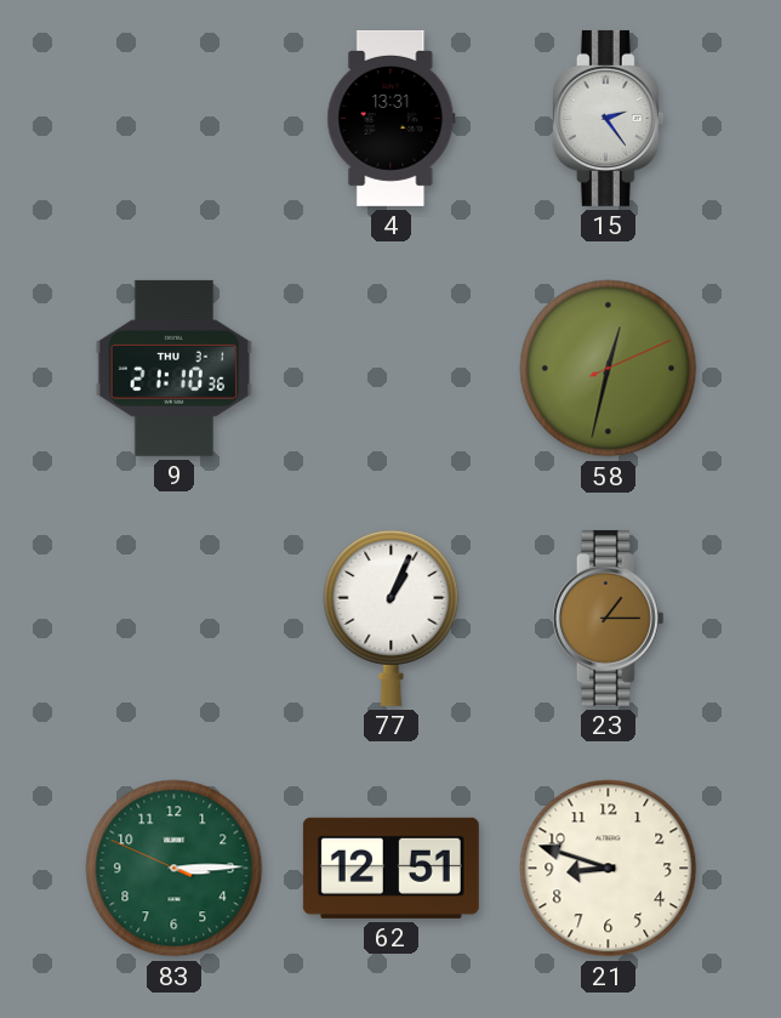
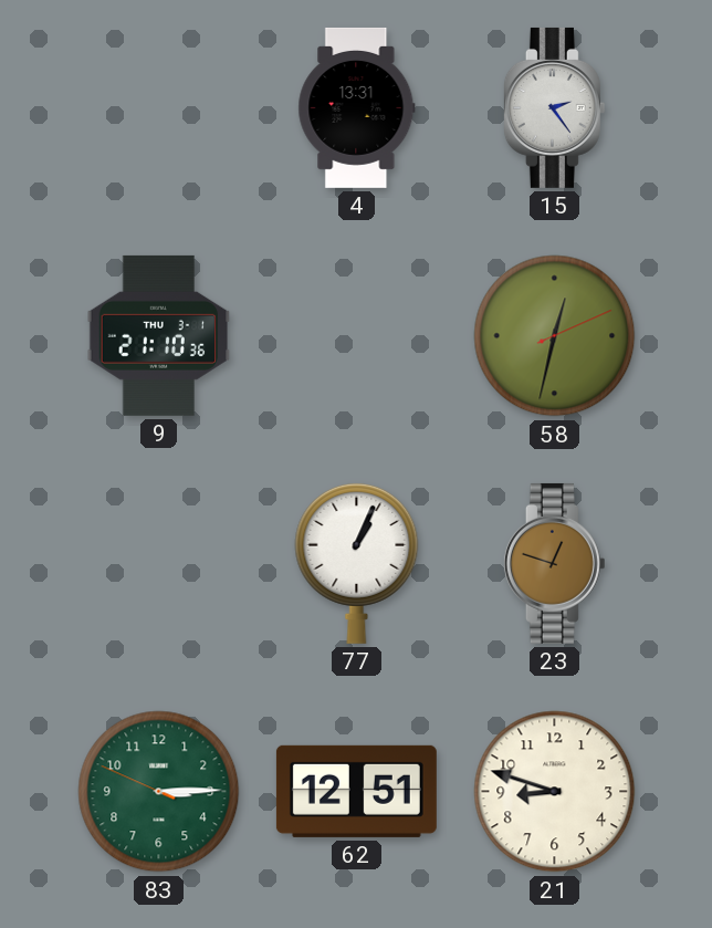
23: 1:15 -> 12:48 (554, 563)
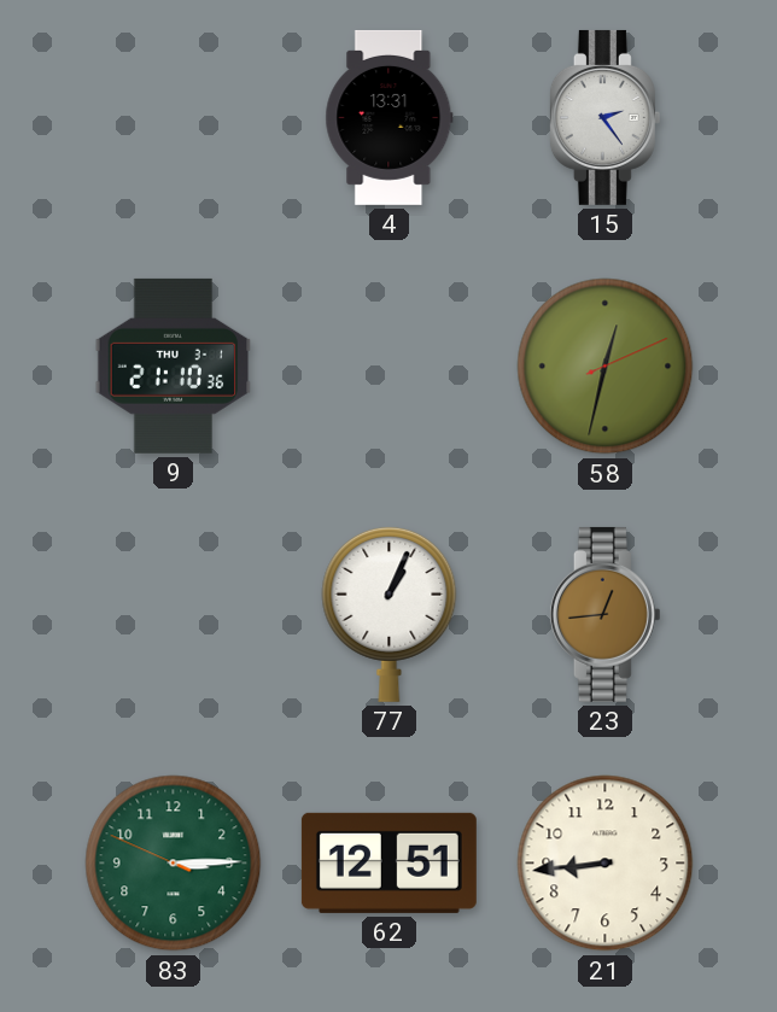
23: 12:48 -> 12:44 (604, 614)
21: 8:48 -> 8:44 (606, 864)
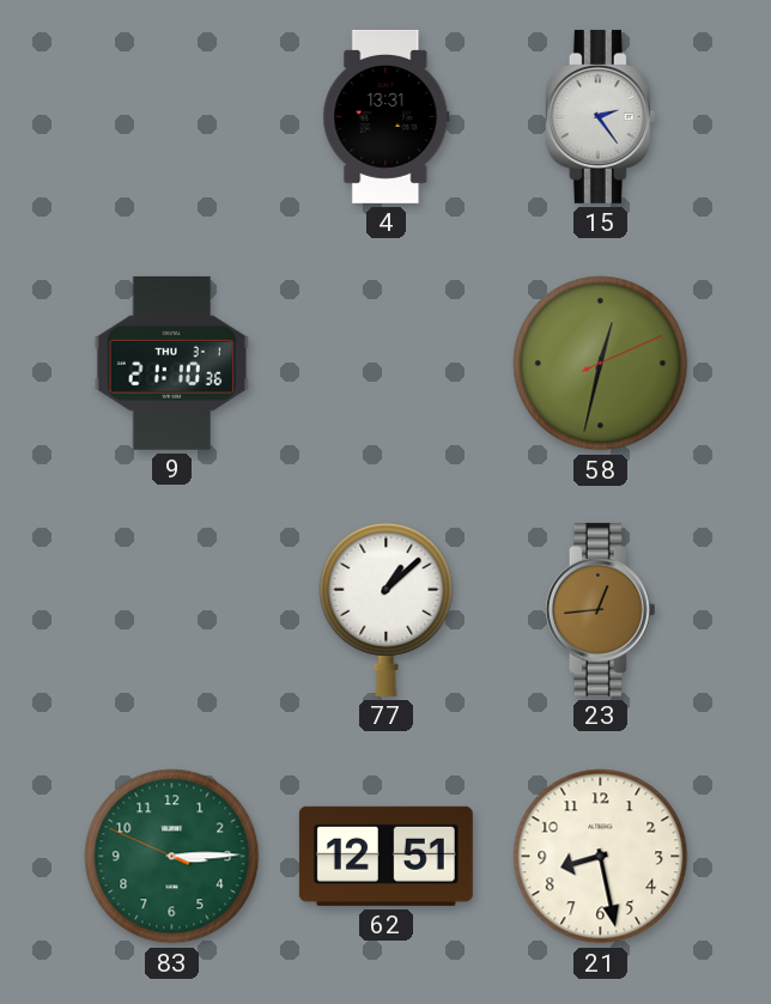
77: 1:04 -> 1:08 (387, 609)
21: 8:44 -> 8:28 (601, 857)
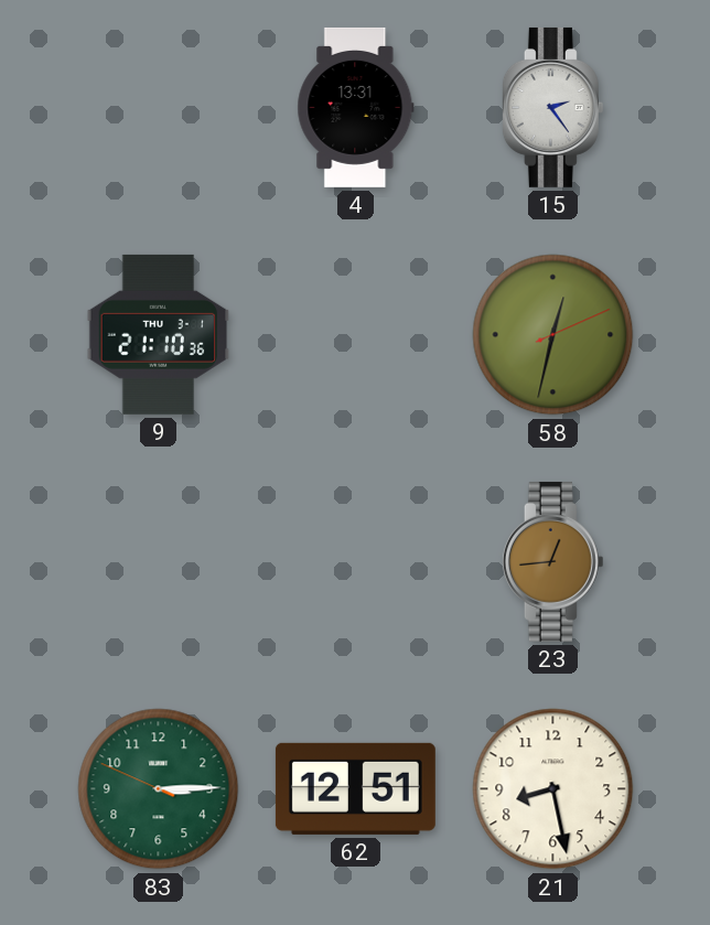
77: 1:08 -> none (387, 609)
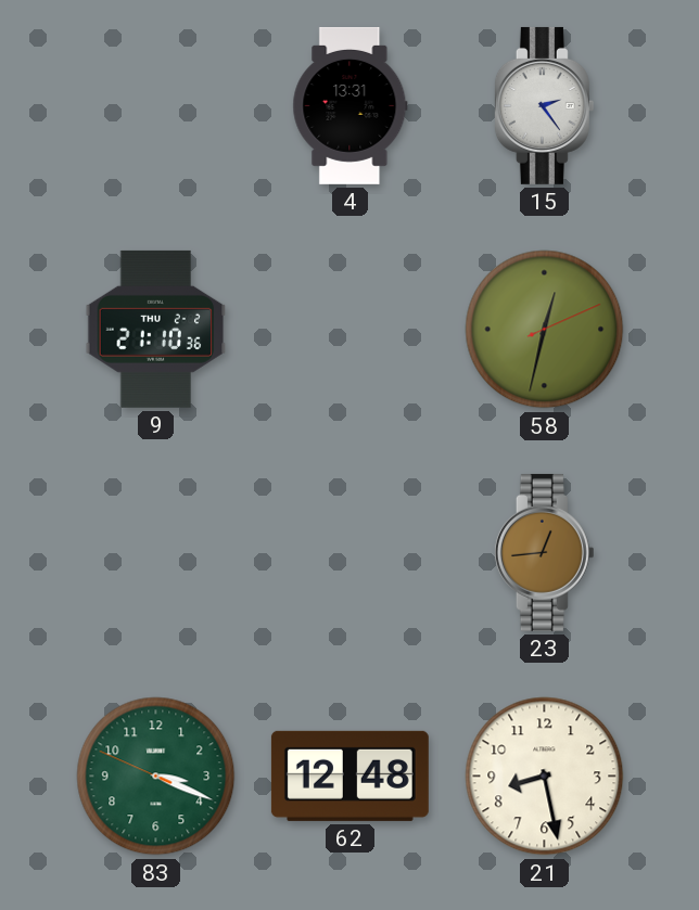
9 date: THU 3-1 -> THU 2-2 (156, 329)
83: 3:14 -> 3:18 (156, 777)
62: 12:51 -> 12:48 (349, 776)
